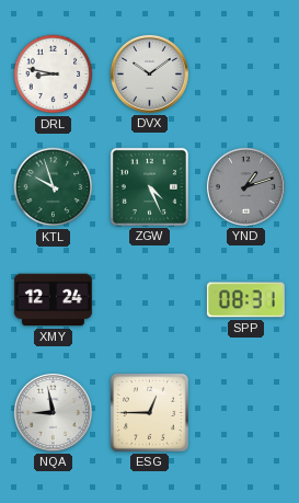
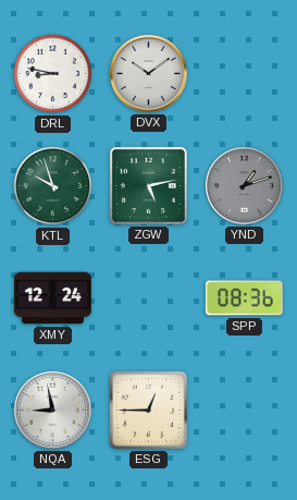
ZGW: 4:26 -> 5:13 (148, 185)
SPP: 08:31 -> 08:36 (244, 298)
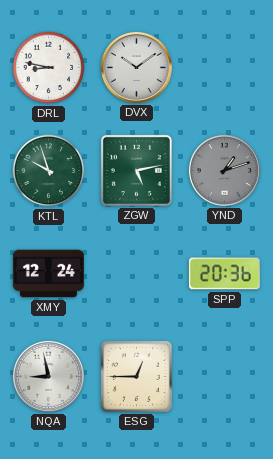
SPP: 08:36 -> 20:36 (224, 274)
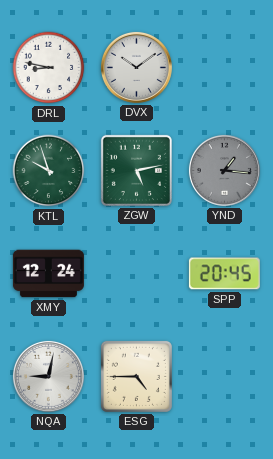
YND: 1:12 -> 1:16 (224, 170)
SPP: 20:36 -> 20:45 (224, 274)
NQA: 8:58 -> 9:02 (48, 376)
ESG: 12:45 -> 4:45 (136, 376)
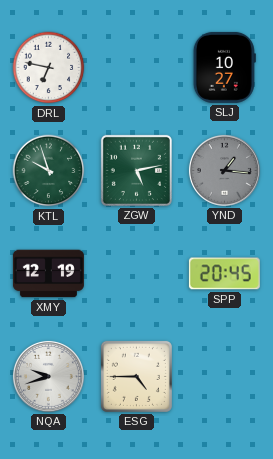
DRL: 8:47 -> 6:47 (49, 68)
DVX: 10:09 -> none (136, 67)
SLJ: none -> 10:27 (224, 67)
XMY: 12:24 -> 12:19 (48, 274)
NQA: 9:02 -> 9:42 (48, 376)
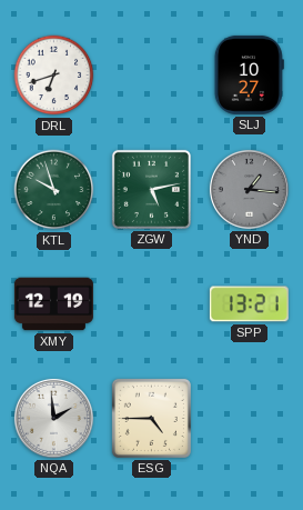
DRL: 6:47 -> 6:42 (54, 76)
SPP: 20:45 -> 13:21 (249, 304)
NQA: 9:42 -> 1:59 (53, 418)
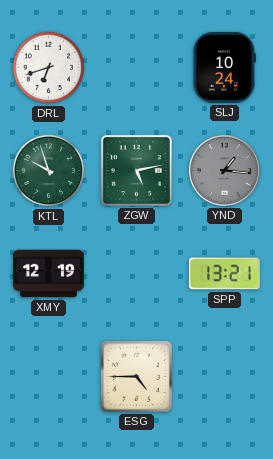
SLJ: 10:27 -> 10:24 (224, 67)
NQA: 1:59 -> none (53, 418)
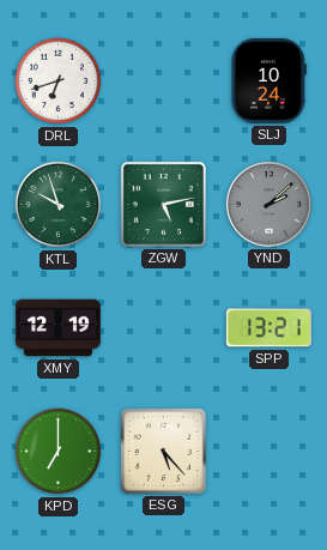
YND: 1:16 -> 2:08 (268, 204)
KPD: none -> 7:00 (59, 452)
ESG: 4:45 -> 5:23 (163, 451)
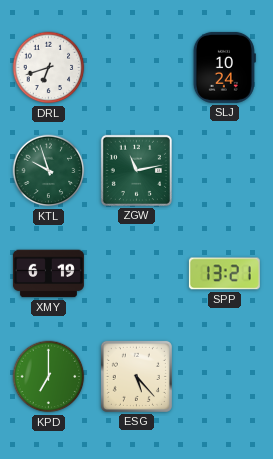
ZGW: 5:13 -> 11:13 (136, 170)
YND: 2:08 -> none (268, 204)
XMY: 12:19 -> 6:19 (48, 274)
